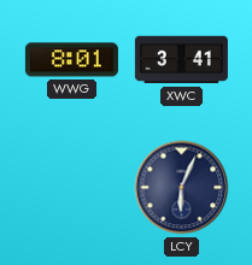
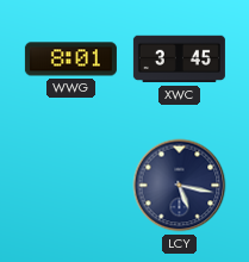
XWC: 3:41 -> 3:45 (179, 60)
LCY: 6:04 -> 5:17 (180, 186)
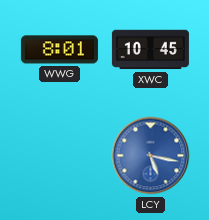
XWC: 3:45 -> 10:45 (150, 50)
LCY dial: navy -> blue (151, 156)
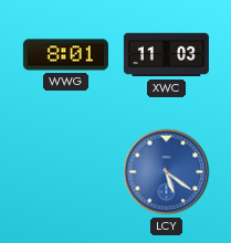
XWC: 10:45 -> 11:03 (166, 55)
LCY: 5:17 -> 5:21 (167, 172)
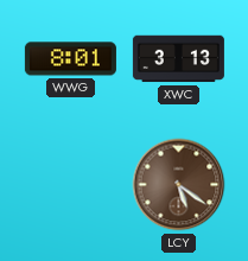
XWC: 11:03 -> 3:13 (178, 59)
LCY dial: blue -> brown (179, 185)
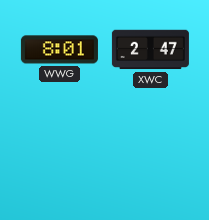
XWC: 3:13 -> 2:47 (150, 50)
LCY: 5:21 -> none (179, 185)
